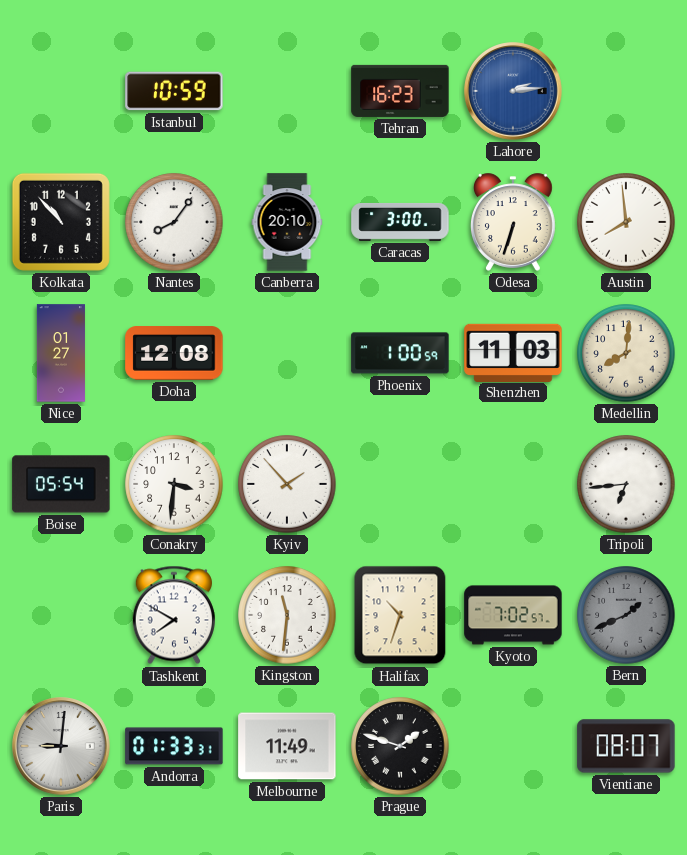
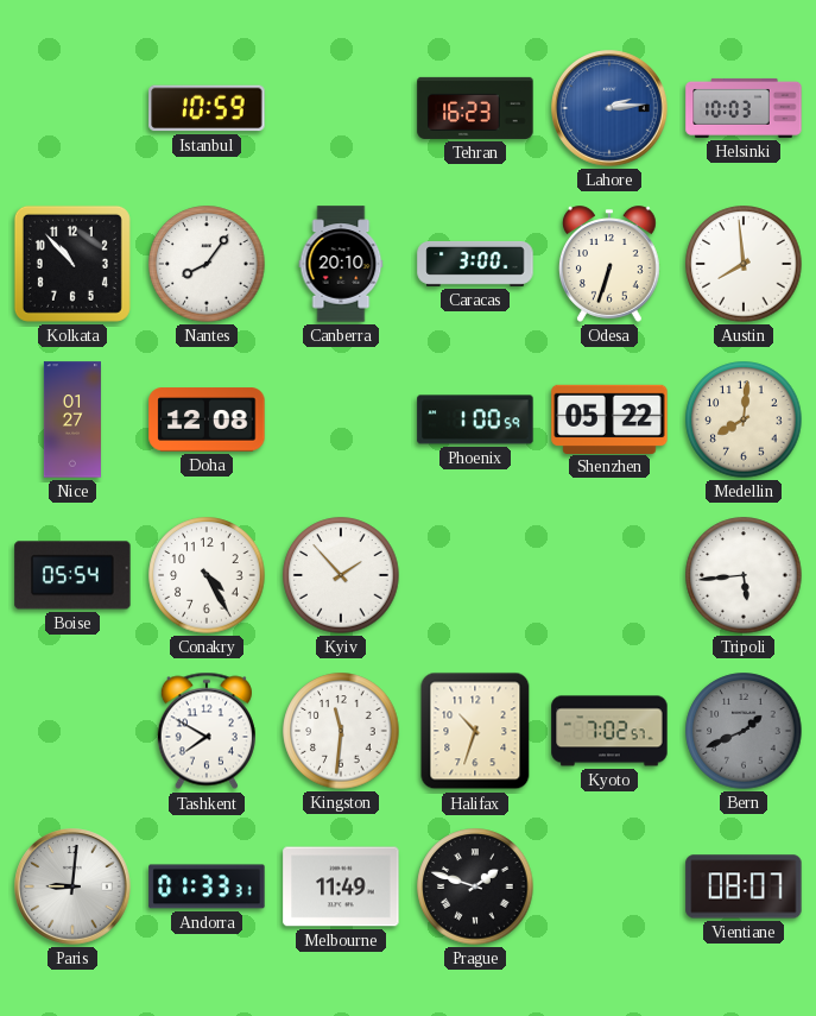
Helsinki: none -> 10:03 (744, 108)
Shenzhen: 11:03 -> 05:22 (609, 418)
Conakry: 3:31 -> 4:25 (207, 575)
Tripoli: 6:44 -> 5:44 (744, 575)
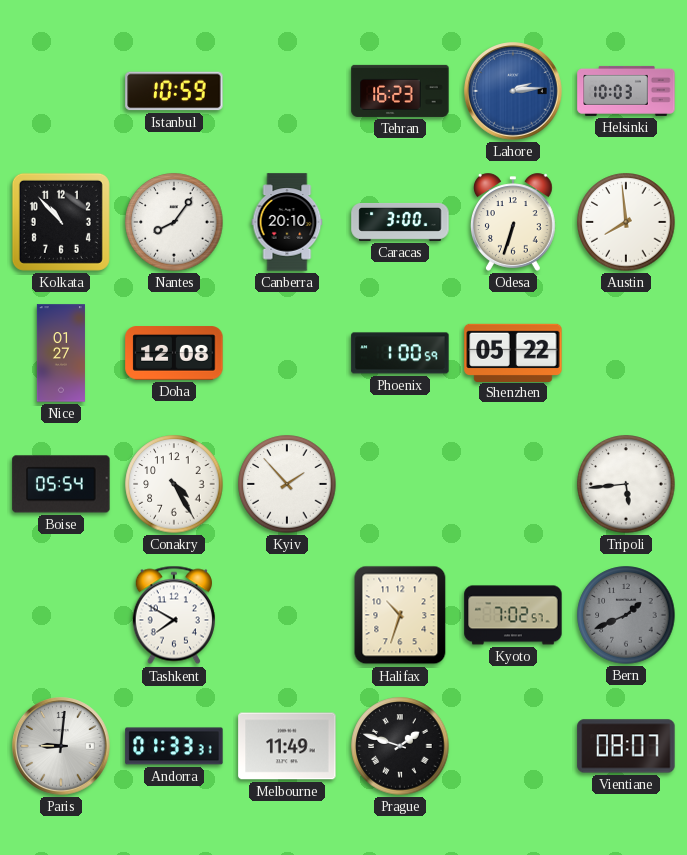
Medellin: 8:01 -> none (744, 419)
Kingston: 11:31 -> none (341, 731)
